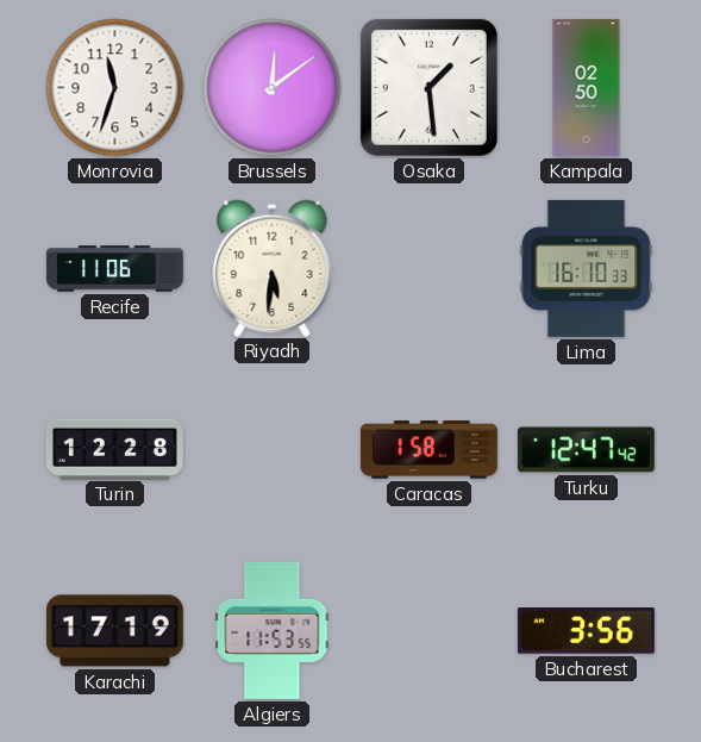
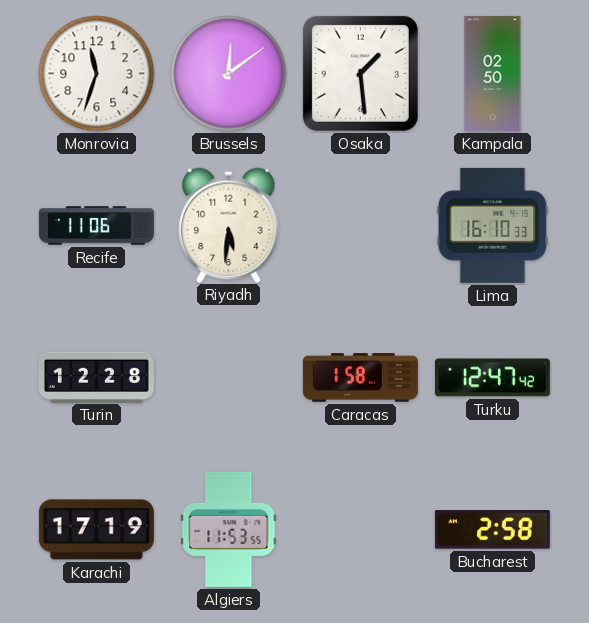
Bucharest: 3:56 -> 2:58 (492, 530)
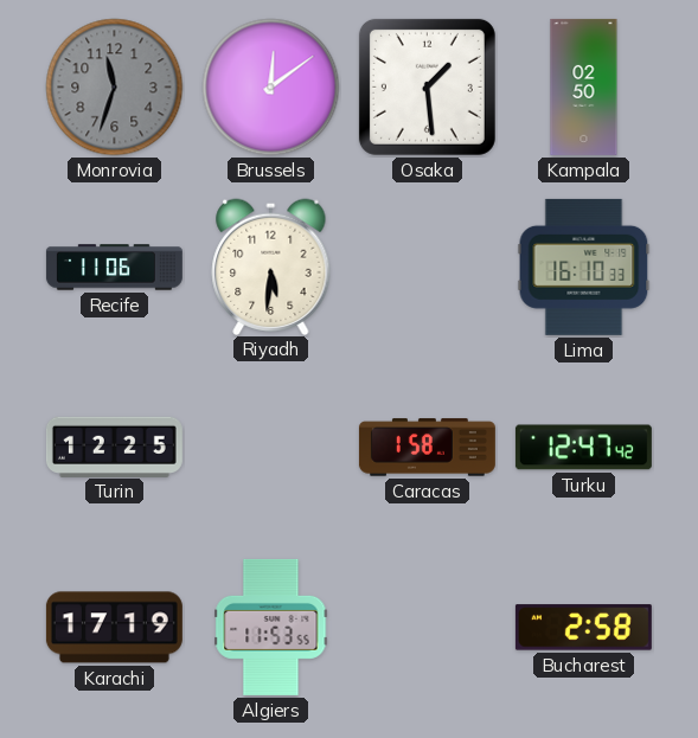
Monrovia dial: white -> grey (115, 88)
Turin: 12:28 -> 12:25 (114, 447)
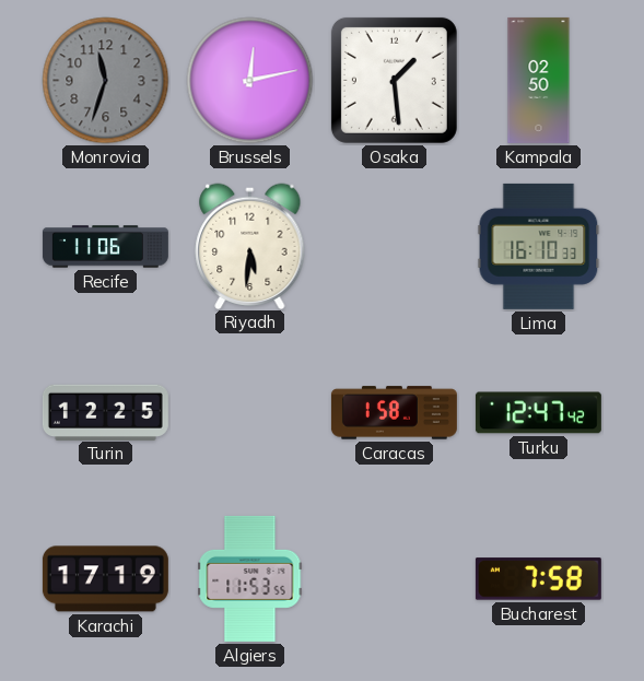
Brussels: 12:09 -> 12:13 (250, 81)
Bucharest: 2:58 -> 7:58 (538, 579)
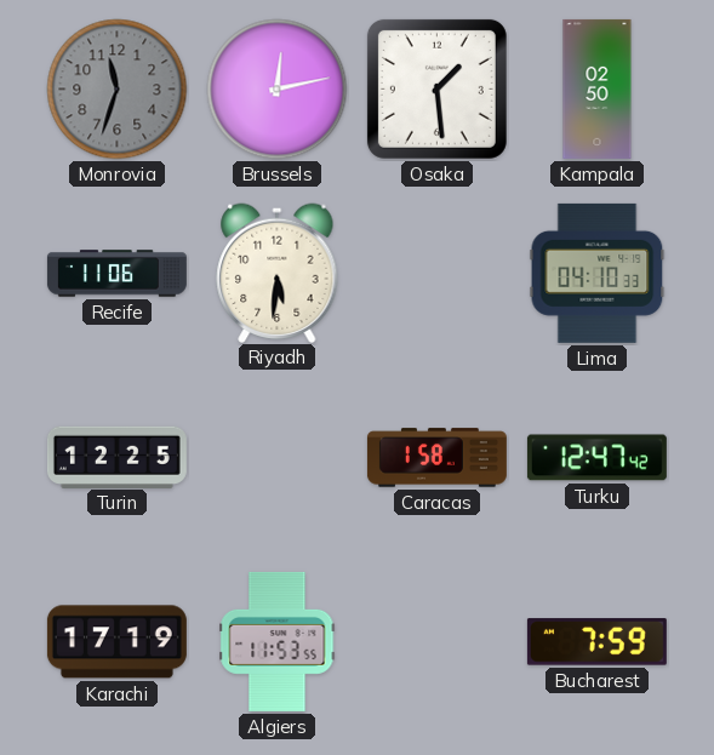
Lima: 16:10 -> 04:10 (598, 273)
Bucharest: 7:58 -> 7:59 (596, 642)
